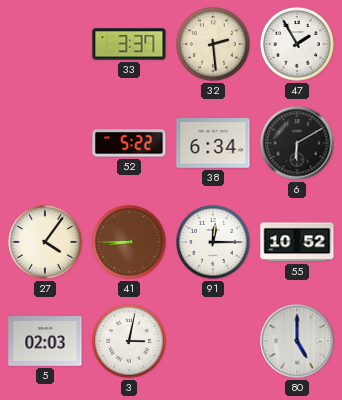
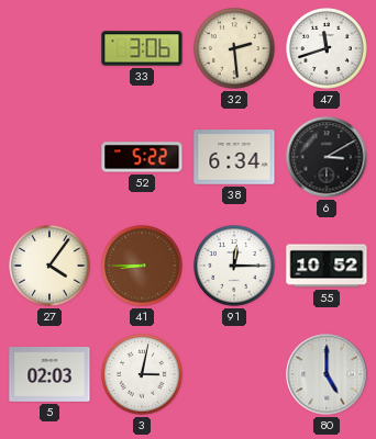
33: 3:37 -> 3:06 (142, 48)
47: 1:55 -> 11:42 (328, 49)
6: 6:10 -> 3:10 (327, 157)
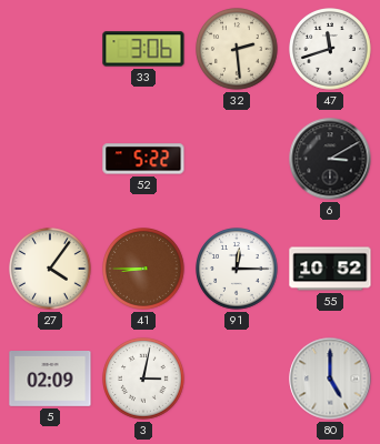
38: 6:34 -> none (234, 157)
5: 02:03 -> 02:09 (50, 380)
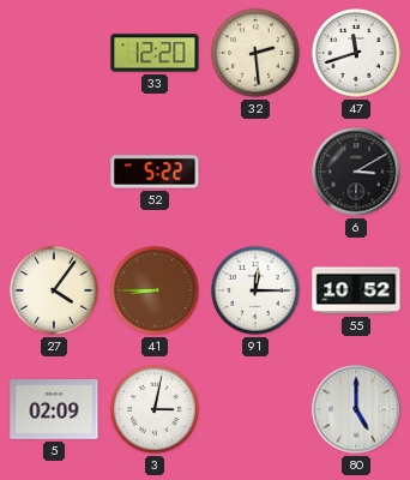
33: 3:06 -> 12:20 (155, 53)
